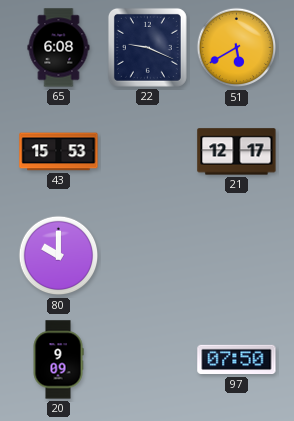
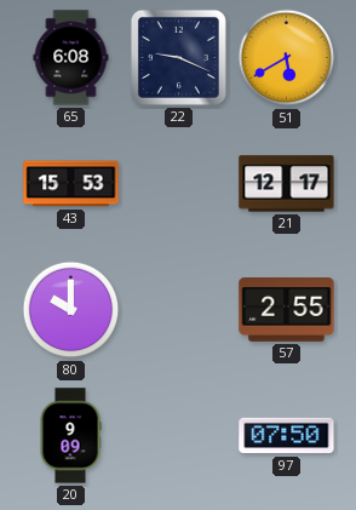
57: none -> 2:55 (287, 310)
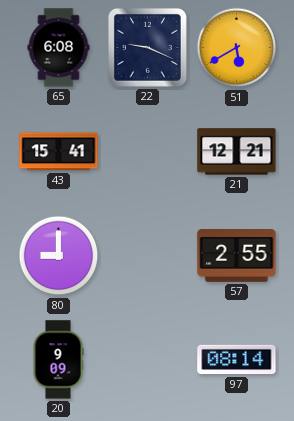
43: 15:53 -> 15:41 (59, 152)
21: 12:17 -> 12:21 (237, 152)
80: 10:00 -> 9:00 (59, 256)
97: 07:50 -> 08:14 (237, 360)
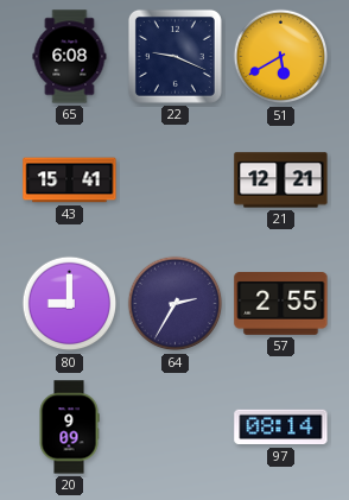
64: none -> 2:35 (176, 304)
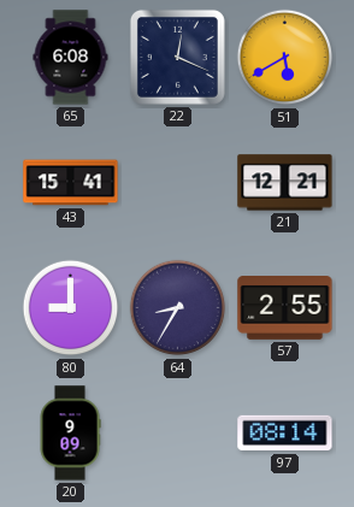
22: 9:19 -> 12:19 (177, 57)
64: 2:35 -> 8:35 (178, 308)
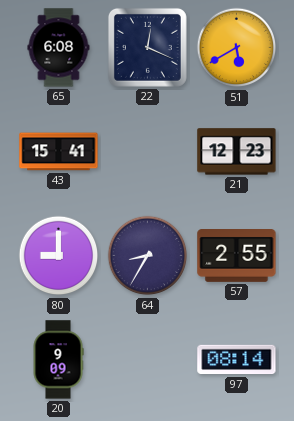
21: 12:21 -> 12:23 (237, 152)
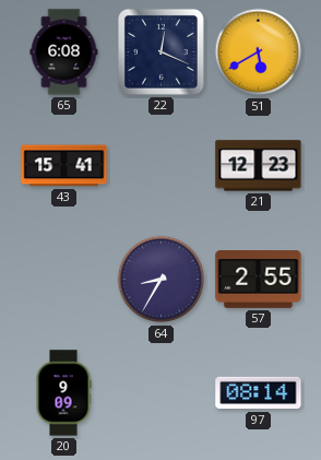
80: 9:00 -> none (59, 256)
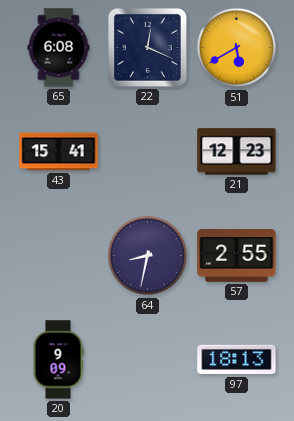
64: 8:35 -> 8:32 (148, 256)
97: 08:14 -> 18:13 (237, 360)
